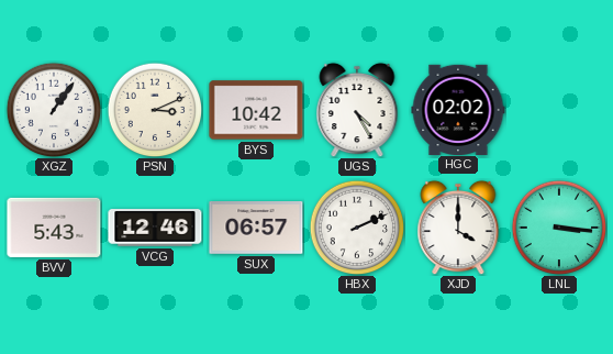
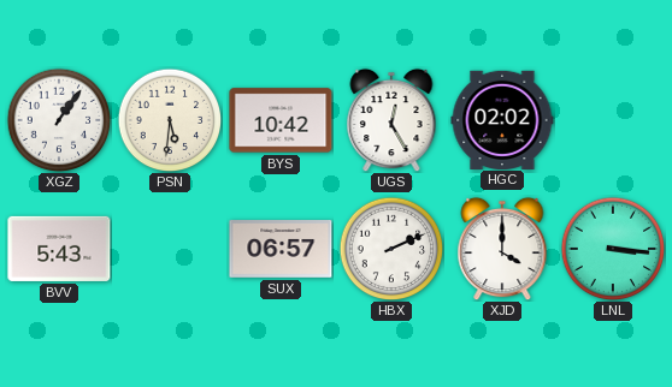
PSN: 3:11 -> 5:31 (170, 120)
UGS: 4:25 -> 12:25 (391, 120)
VCG: 12:46 -> none (155, 228)
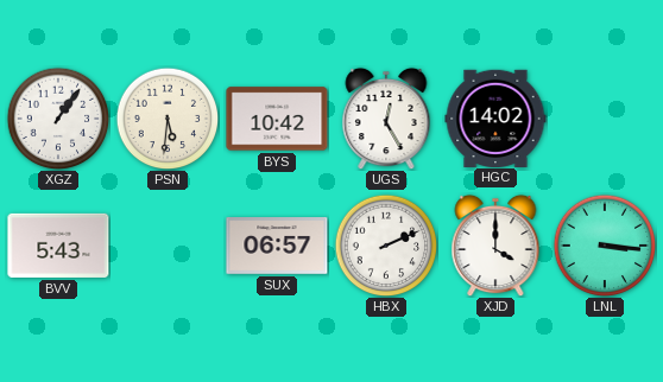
HGC: 02:02 -> 14:02 (495, 117)
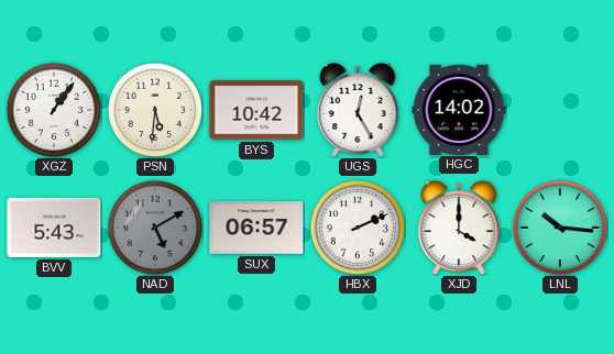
NAD: none -> 5:10 (155, 228)
LNL: 3:16 -> 10:16 (560, 228)
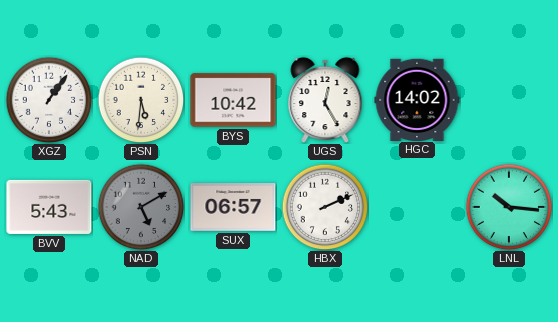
XJD: 4:00 -> none (459, 228)
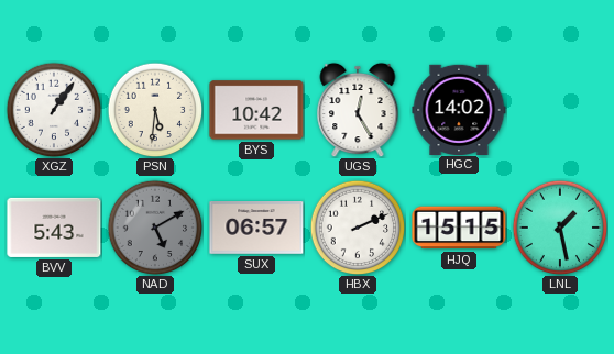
HJQ: none -> 15:15 (459, 228)
LNL: 10:16 -> 1:28 (560, 228)
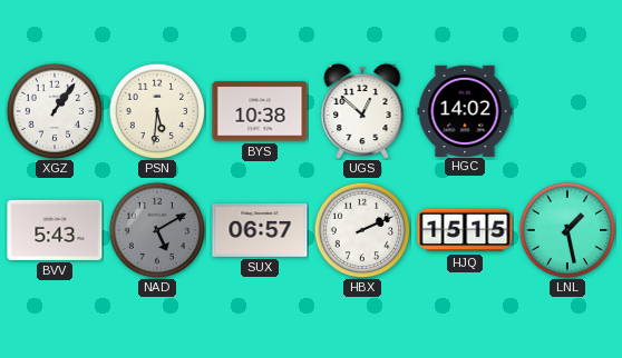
BYS: 10:42 -> 10:38 (260, 111)
UGS: 12:25 -> 12:52 (362, 111)
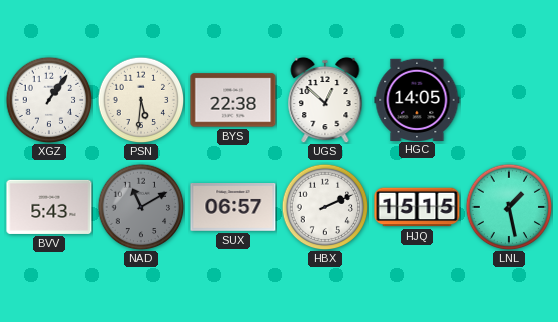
BYS: 10:38 -> 22:38 (233, 100)
HGC: 14:02 -> 14:05 (417, 99)
NAD: 5:10 -> 11:10 (141, 207)
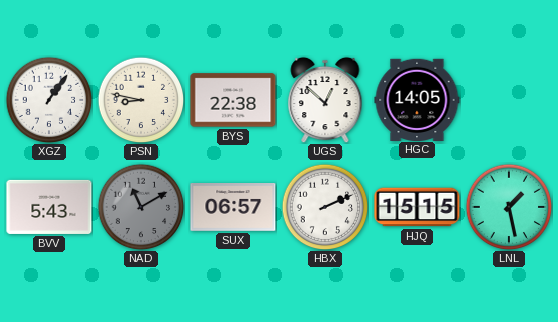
PSN: 5:31 -> 8:47 (141, 100)
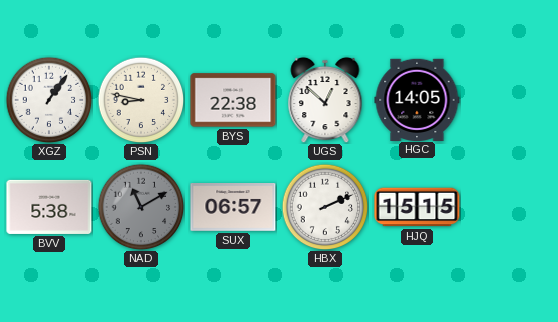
BVV: 5:43 -> 5:38 (49, 207)
LNL: 1:28 -> none (509, 207)
